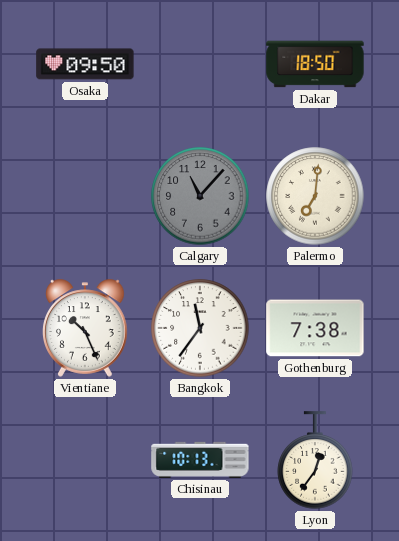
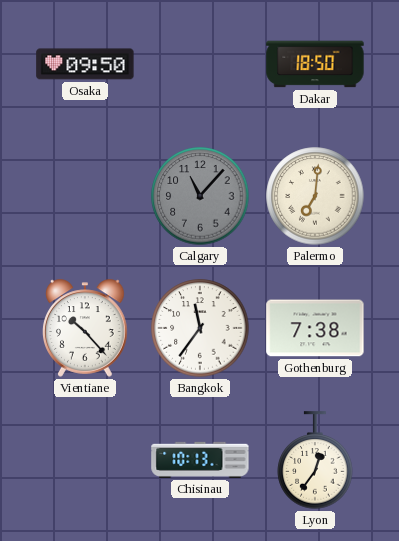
Vientiane: 10:26 -> 10:23 (86, 328)
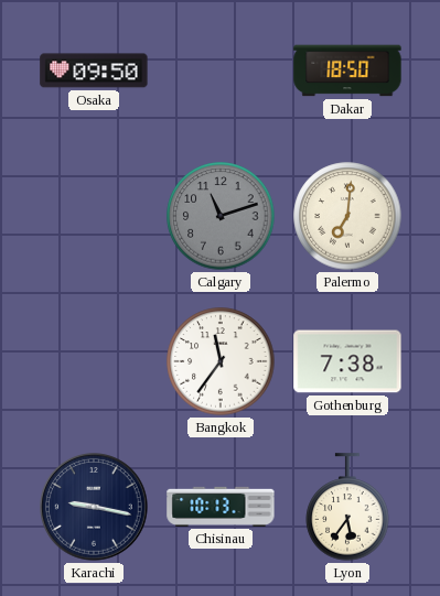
Calgary: 11:07 -> 11:12 (221, 216)
Vientiane: 10:23 -> none (86, 328)
Karachi: none -> 9:17 (94, 507)
Lyon: 12:36 -> 5:36 (347, 507)
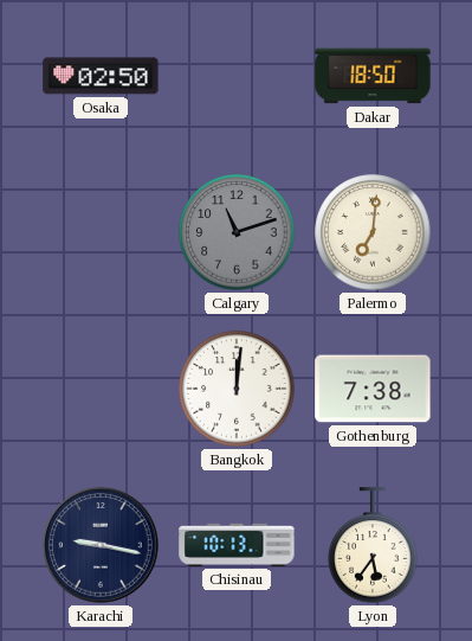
Osaka: 09:50 -> 02:50 (101, 76)
Bangkok: 11:36 -> 12:01 (237, 389)
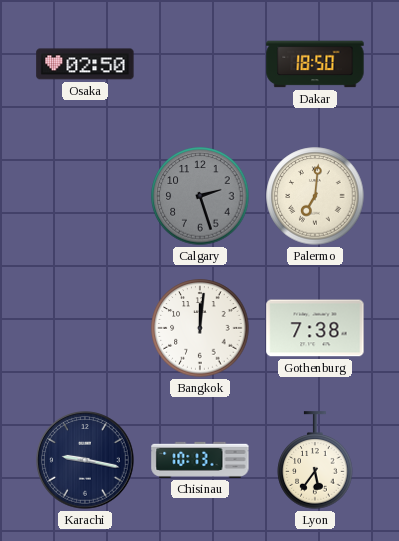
Calgary: 11:12 -> 2:27 (200, 196)
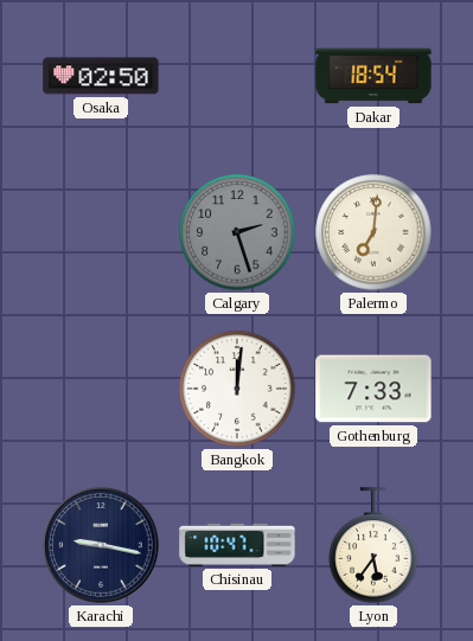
Dakar: 18:50 -> 18:54 (373, 76)
Gothenburg: 7:38 -> 7:33 (373, 389)
Chisinau: 10:13 -> 10:47 (237, 545)
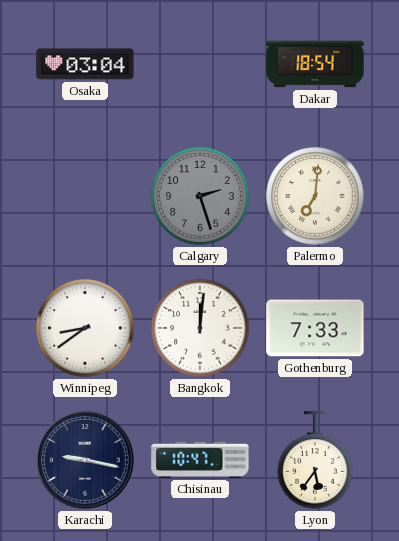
Osaka: 02:50 -> 03:04 (85, 64)
Winnipeg: none -> 8:39 (85, 328)
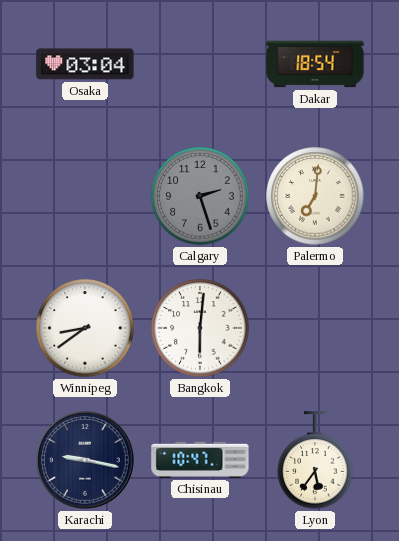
Bangkok: 12:01 -> 6:01 (200, 328)
Gothenburg: 7:33 -> none (315, 328)
